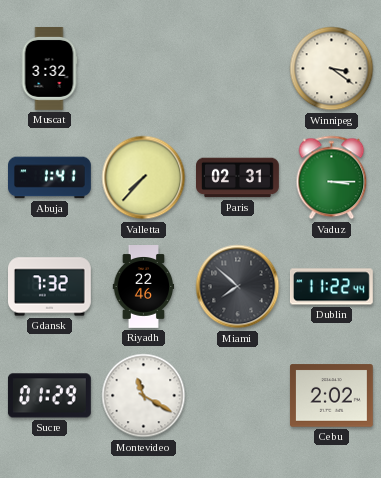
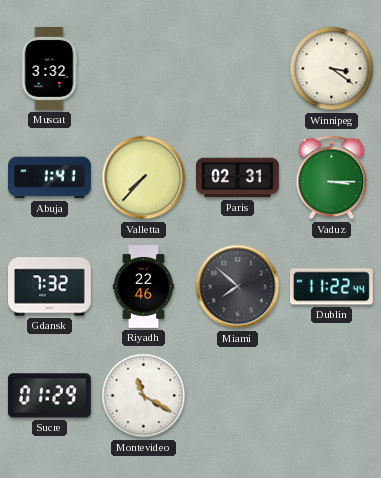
Cebu: 2:02 -> none (331, 396)
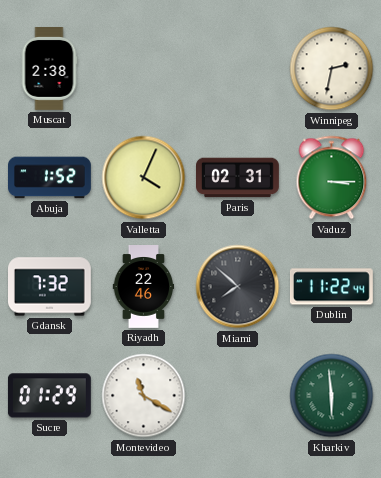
Muscat: 3:32 -> 2:38 (49, 69)
Winnipeg: 3:21 -> 2:32 (332, 69)
Abuja: 1:41 -> 1:52 (50, 178)
Valletta: 7:37 -> 4:04 (144, 178)
Kharkiv: none -> 5:59 (332, 396)
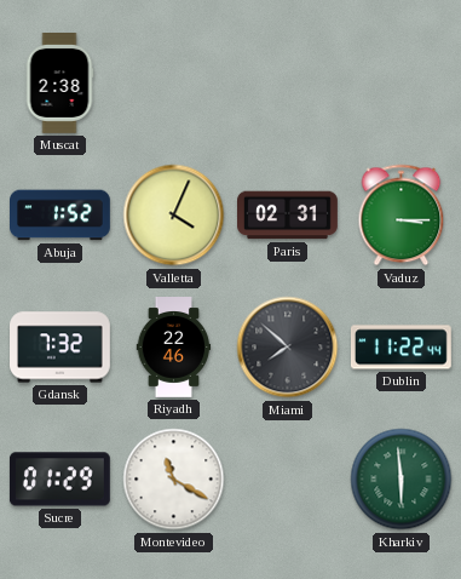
Winnipeg: 2:32 -> none (332, 69)
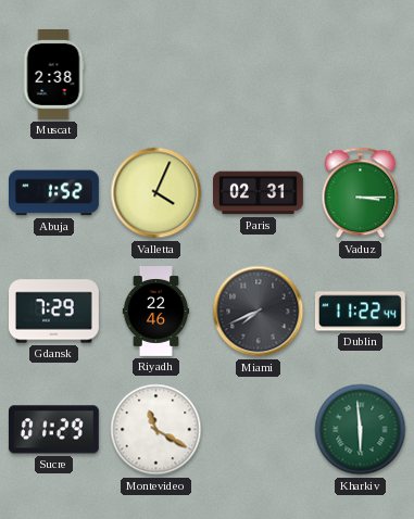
Gdansk: 7:32 -> 7:29 (54, 312)
Miami: 7:52 -> 7:41 (259, 312)
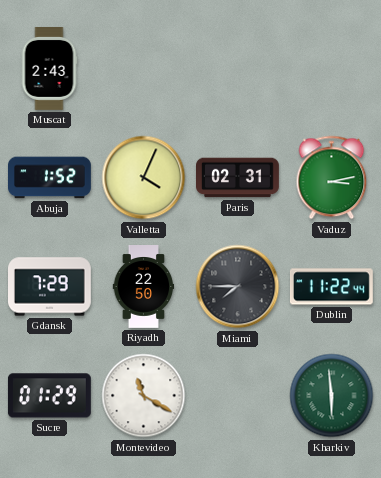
Muscat: 2:38 -> 2:43 (49, 69)
Vaduz: 3:15 -> 3:13 (332, 178)
Riyadh: 22:46 -> 22:50 (144, 287)
Miami: 7:41 -> 7:45 (238, 287)
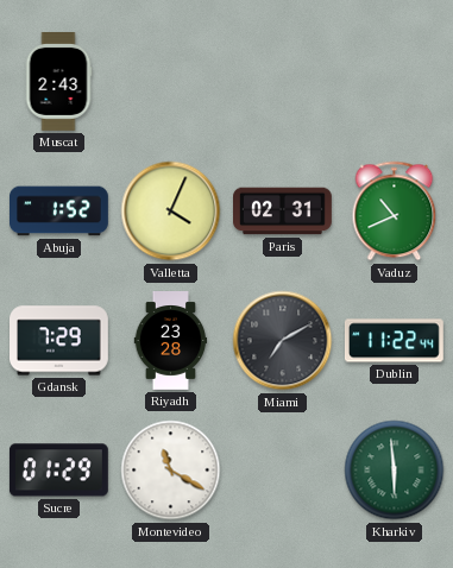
Vaduz: 3:13 -> 10:41 (395, 212)
Riyadh: 22:50 -> 23:28 (171, 341)
Miami: 7:45 -> 7:10 (283, 341)
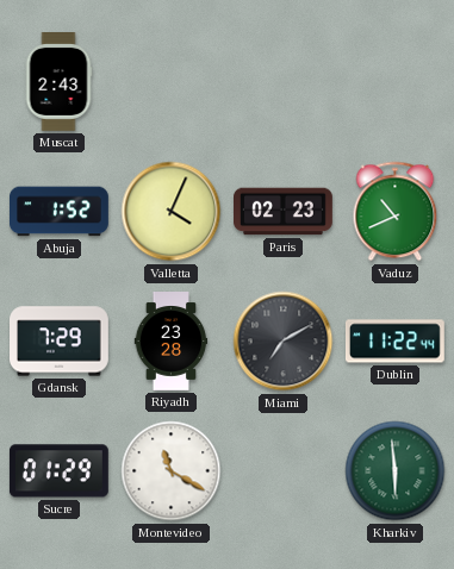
Paris: 02:31 -> 02:23 (284, 212)
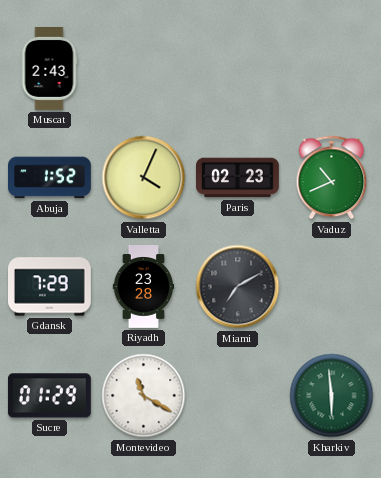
Dublin: 11:22 -> none (394, 342)
